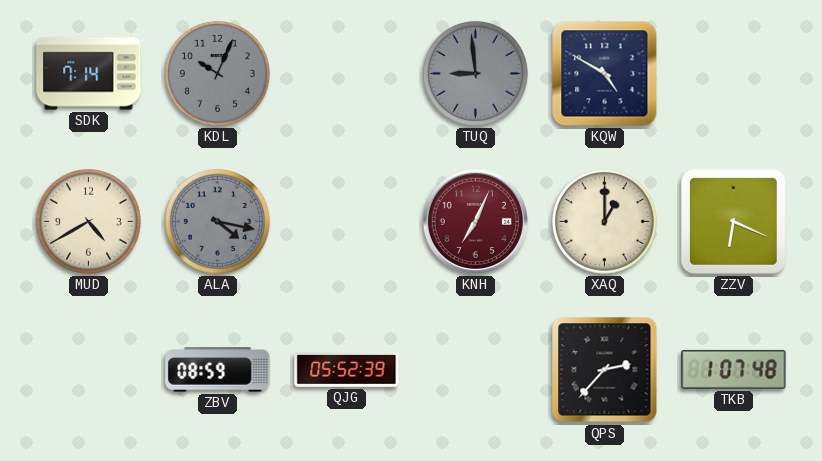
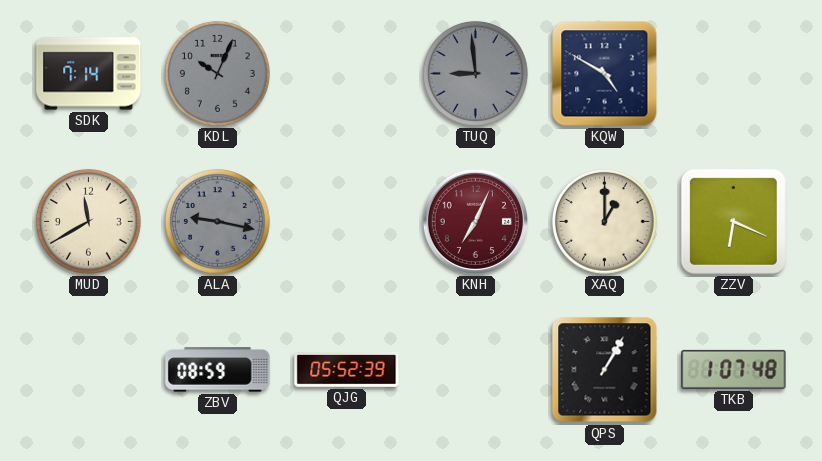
MUD: 4:40 -> 11:40 (88, 221)
ALA: 4:17 -> 9:17 (217, 221)
QPS: 2:37 -> 1:05 (605, 370)
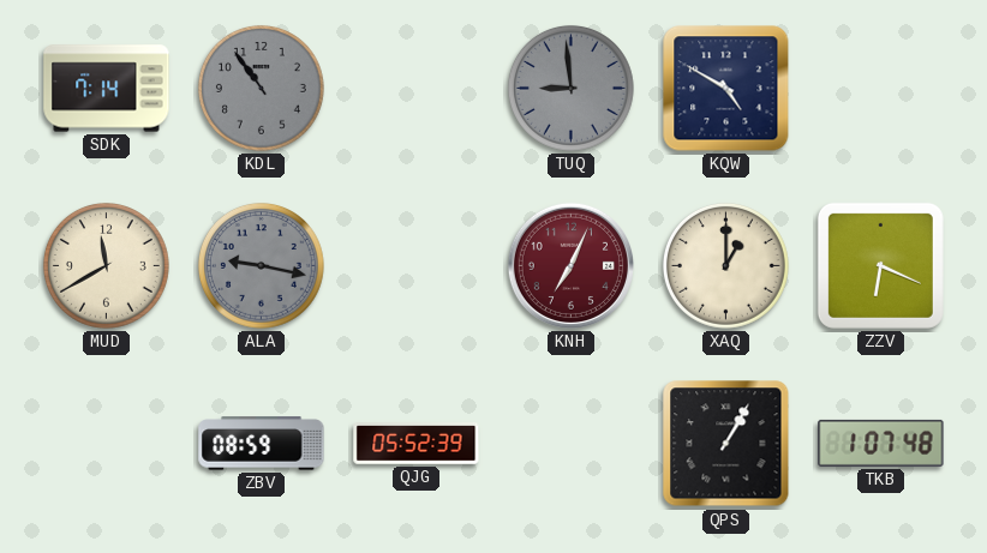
KDL: 10:04 -> 10:54 (261, 88)
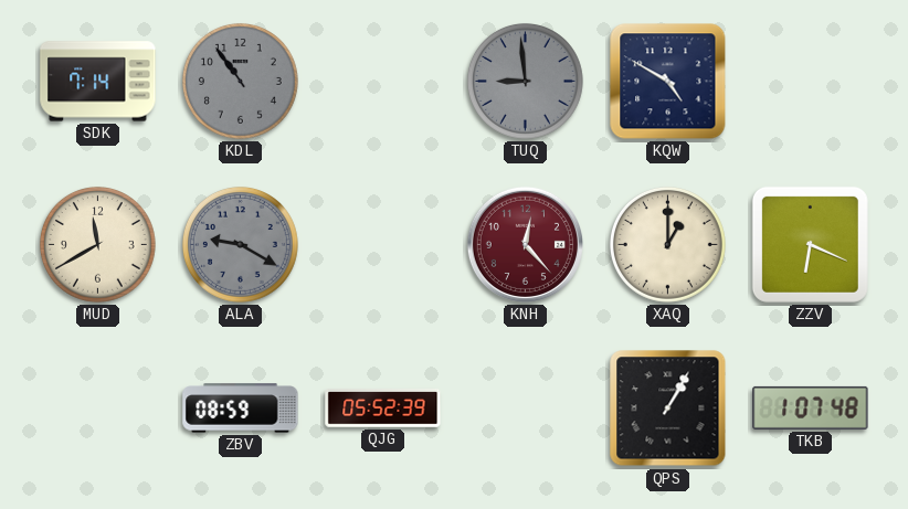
ALA: 9:17 -> 9:20 (240, 244)
KNH: 7:04 -> 12:23 (525, 244)
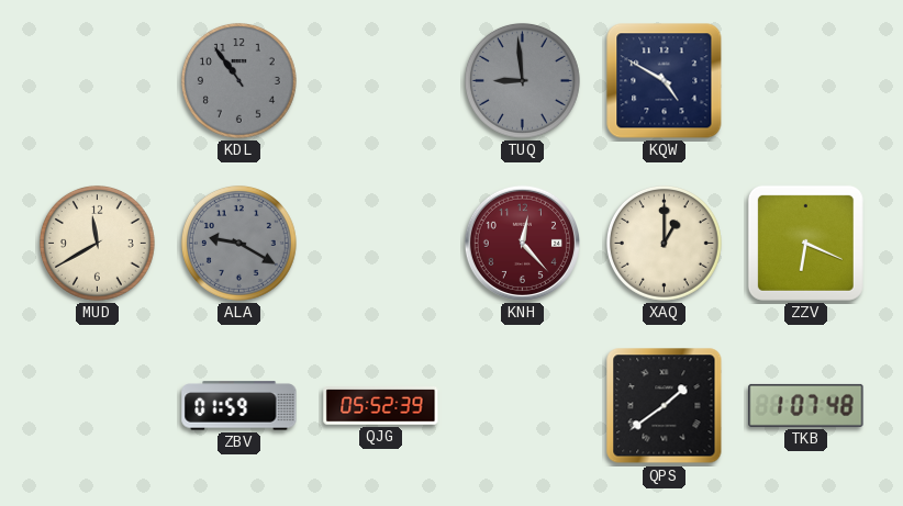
SDK: 7:14 -> none (98, 82)
ZBV: 08:59 -> 01:59 (239, 406)
QPS: 1:05 -> 1:39 (665, 406)
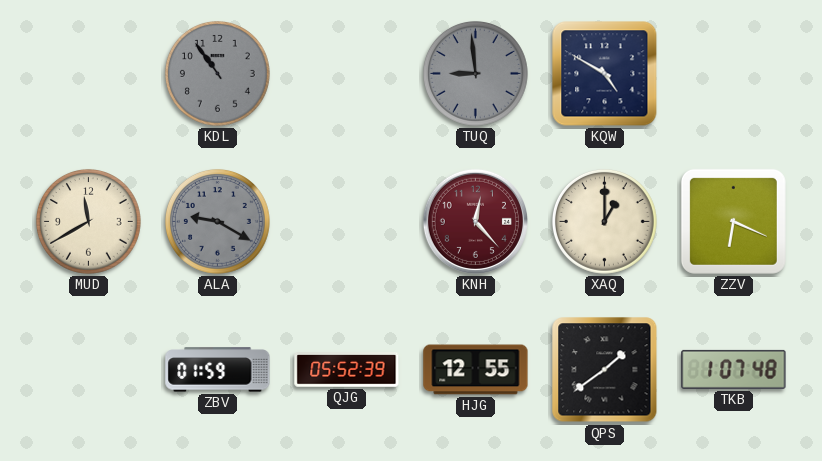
HJG: none -> 12:55 (476, 370)
